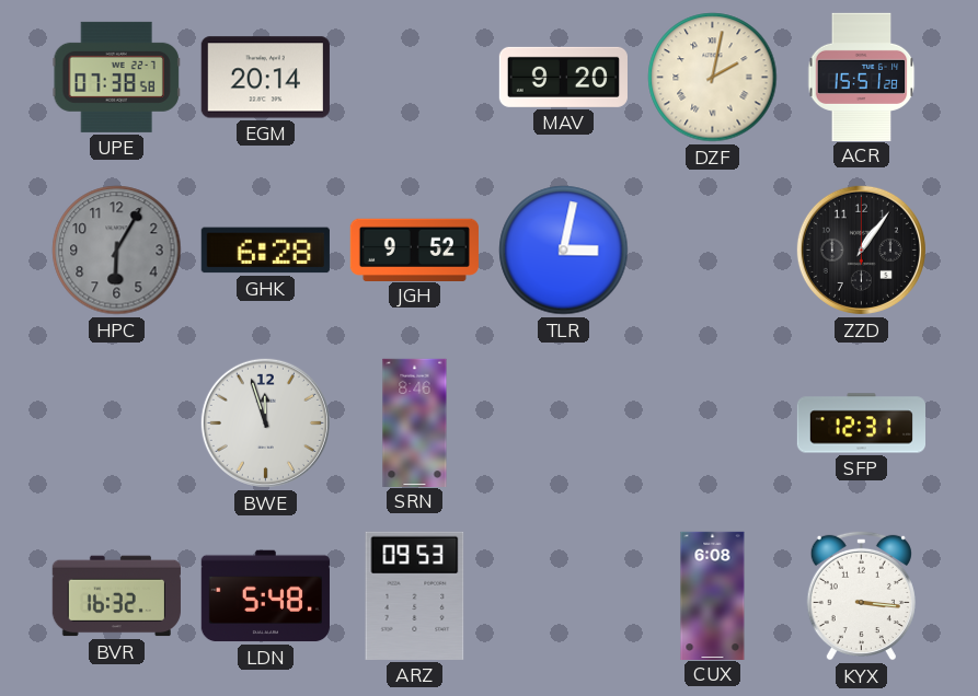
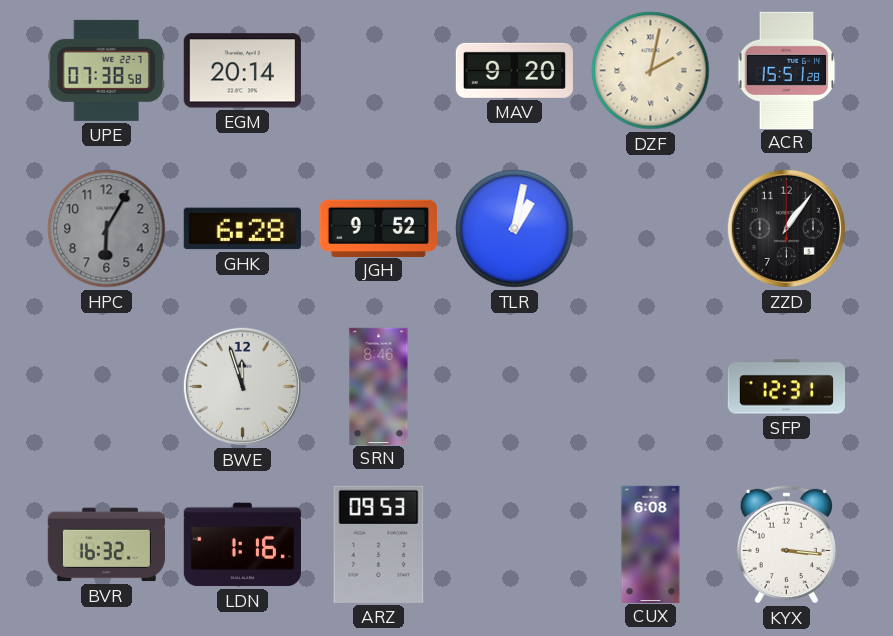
TLR: 3:02 -> 1:02 (515, 229)
LDN: 5:48 -> 1:16 (242, 545)
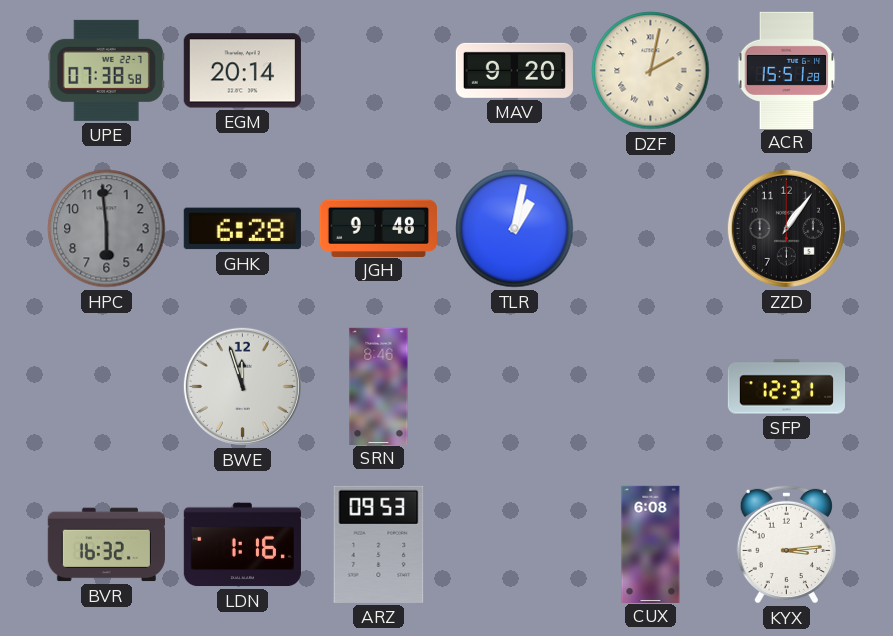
HPC: 6:05 -> 5:59 (107, 229)
JGH: 9:52 -> 9:48 (378, 228)
KYX: 3:16 -> 3:14 (786, 544)
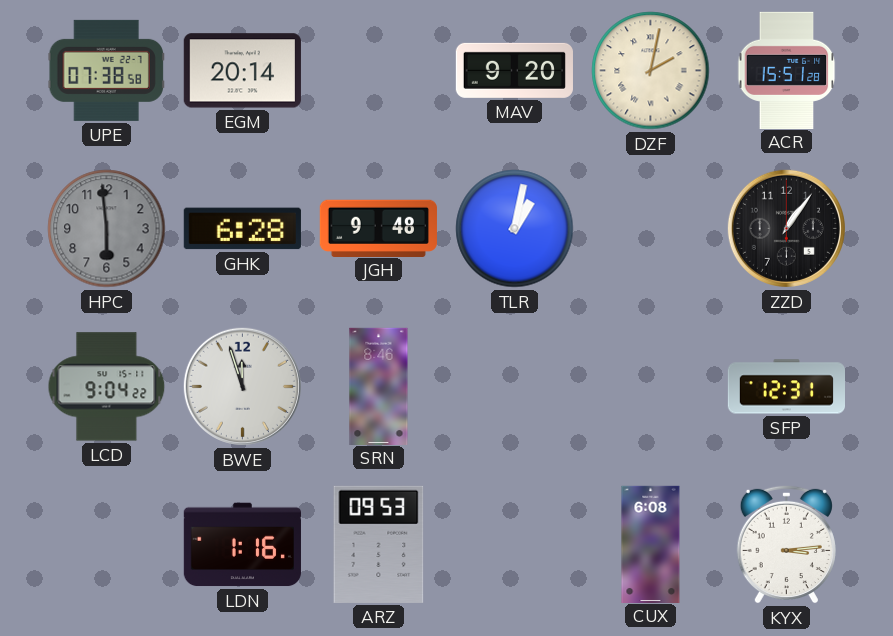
LCD: none -> 9:04 (107, 387)
BVR: 16:32 -> none (106, 545)
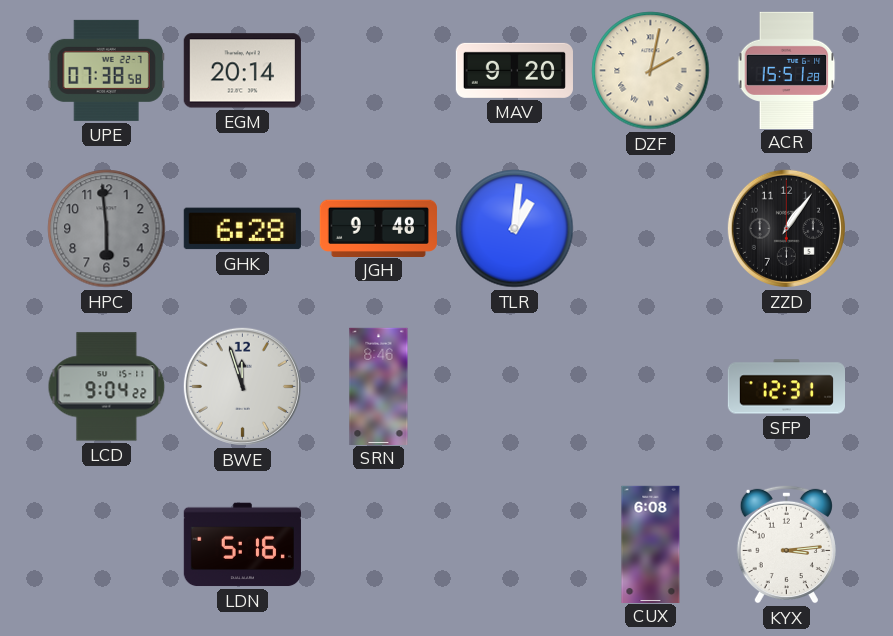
TLR: 1:02 -> 1:01 (515, 229)
LDN: 1:16 -> 5:16 (242, 545)
ARZ: 09:53 -> none (379, 544)
